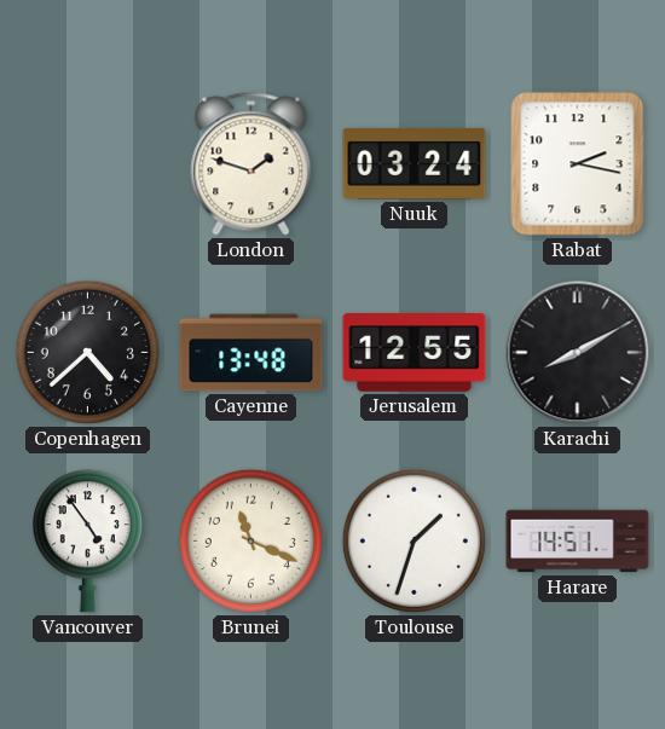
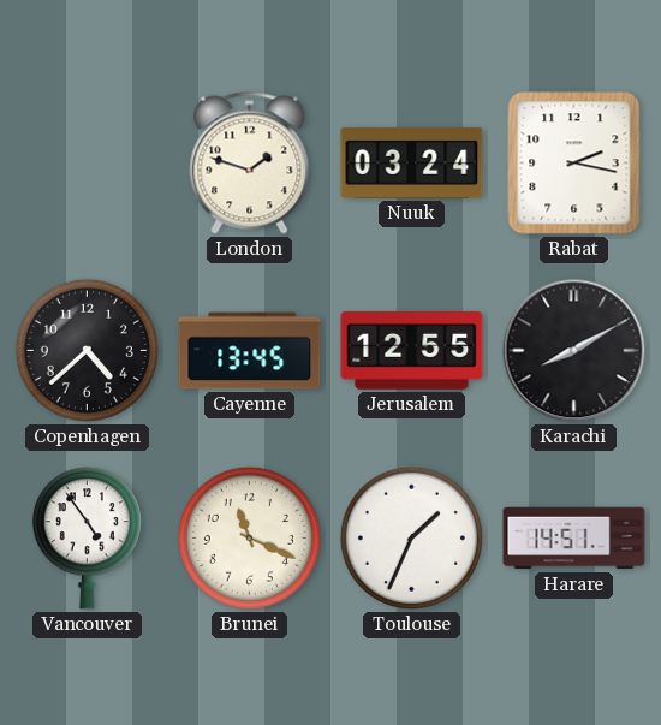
Cayenne: 13:48 -> 13:45 (250, 351)
Toulouse: 1:33 -> 1:34 (411, 537)
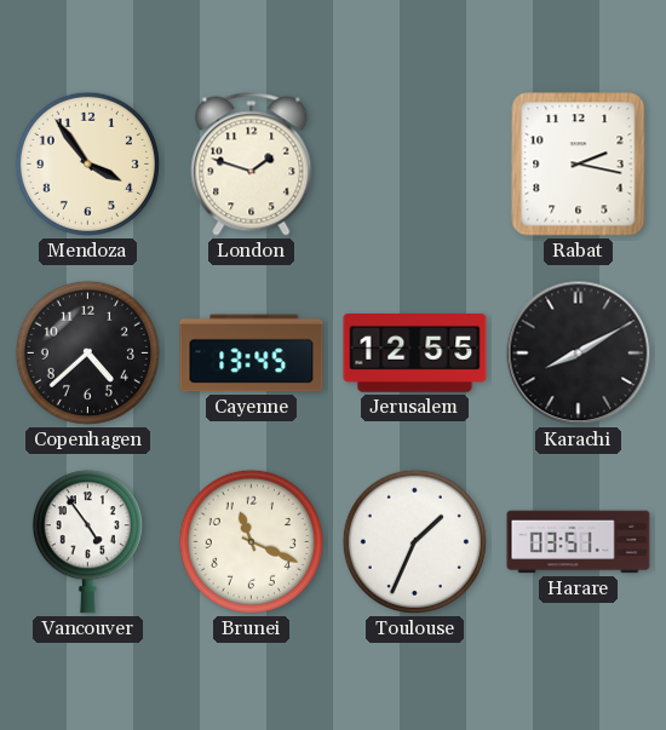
Mendoza: none -> 3:54 (87, 163)
Nuuk: 03:24 -> none (412, 162)
Harare: 14:51 -> 03:51 (579, 542)
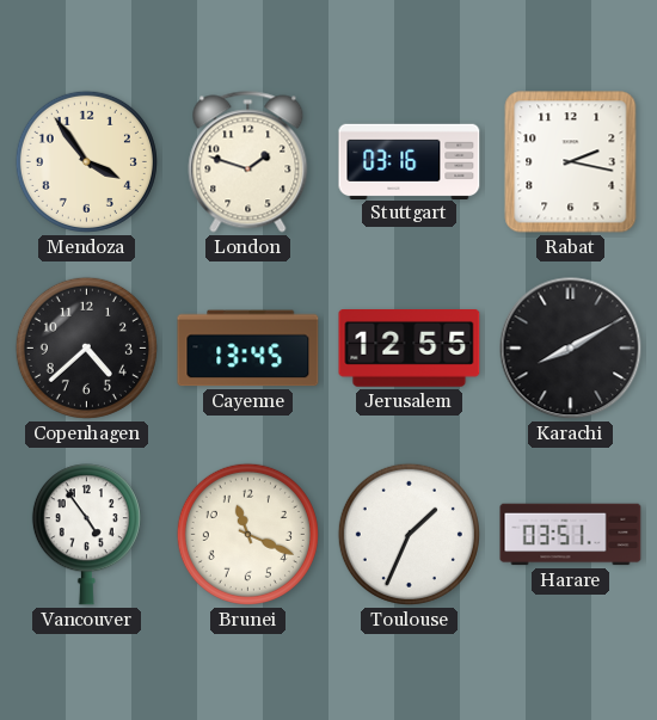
Stuttgart: none -> 03:16 (410, 161)
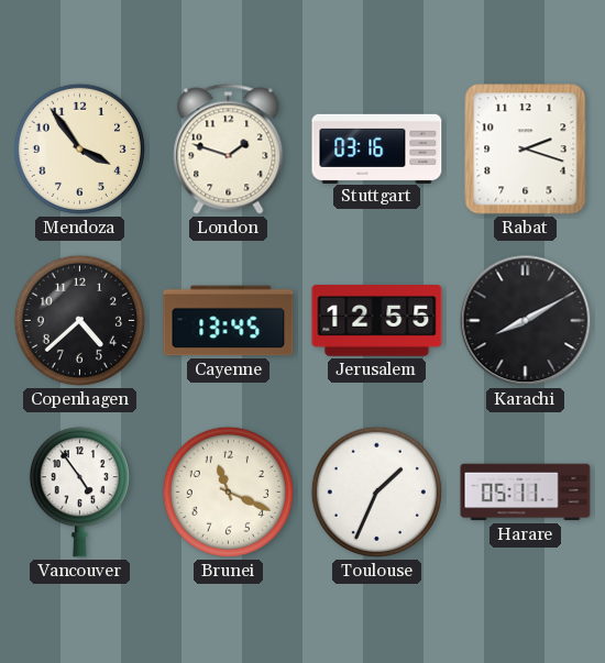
Rabat: 2:17 -> 2:18 (526, 150)
Harare: 03:51 -> 05:11 (526, 493)
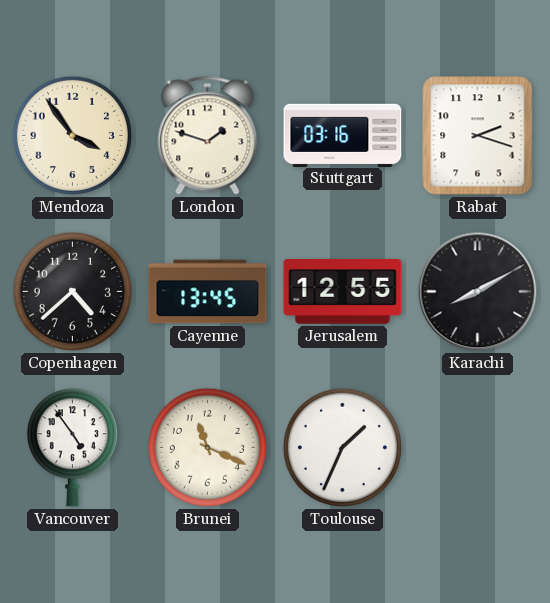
Harare: 05:11 -> none (526, 493)
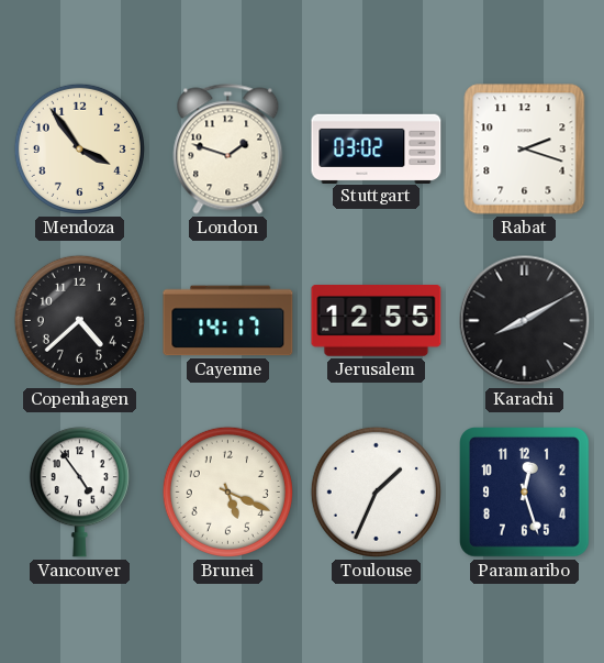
Stuttgart: 03:16 -> 03:02 (377, 148)
Cayenne: 13:45 -> 14:17 (228, 321)
Brunei: 11:19 -> 5:19 (227, 491)
Paramaribo: none -> 12:27 (525, 493)
